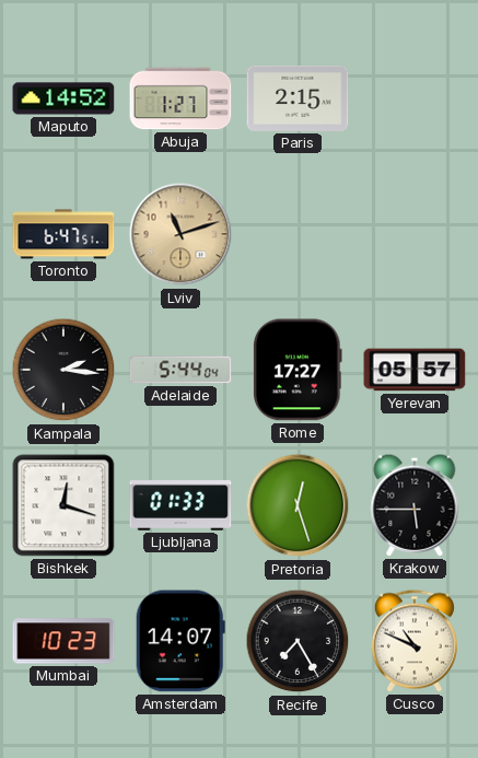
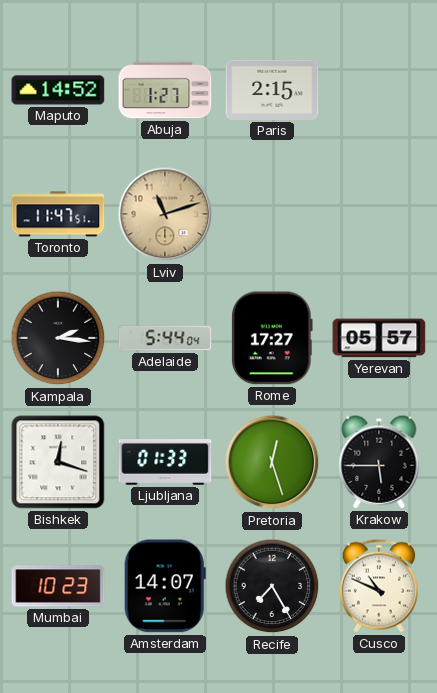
Toronto: 6:47 -> 11:47 (58, 214)
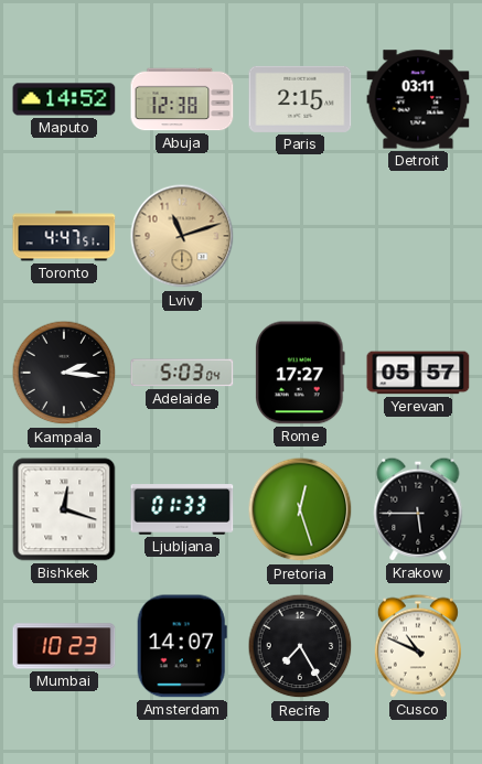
Abuja: 1:27 -> 12:38 (182, 99)
Detroit: none -> 03:11 (418, 99)
Toronto: 11:47 -> 4:47 (64, 236)
Adelaide: 5:44 -> 5:03 (182, 373)
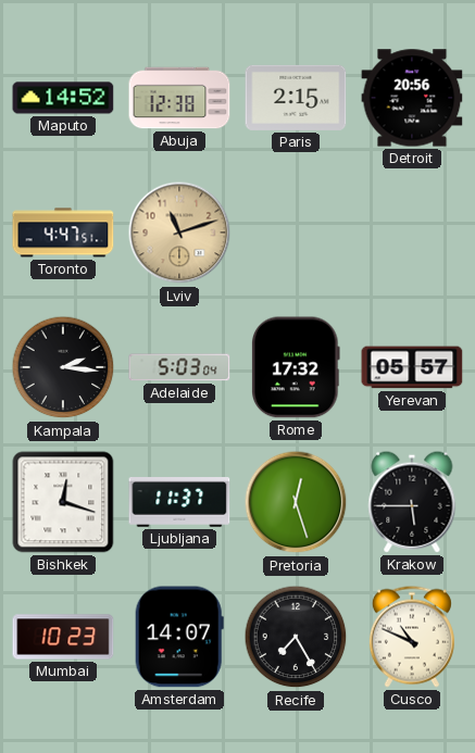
Detroit: 03:11 -> 20:56 (412, 98)
Rome: 17:27 -> 17:32 (297, 367)
Ljubljana: 01:33 -> 11:37 (179, 503)
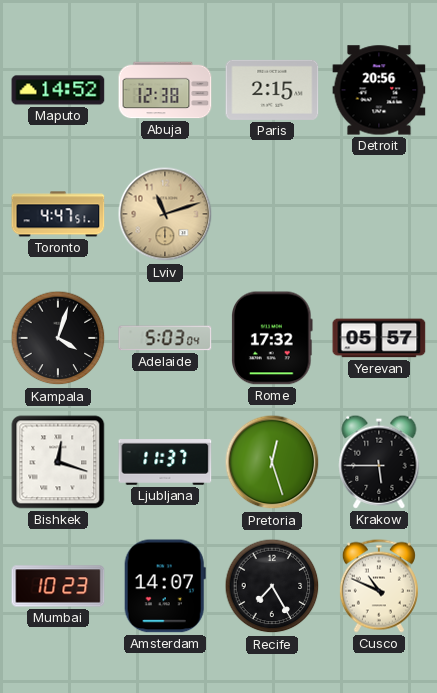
Kampala: 2:16 -> 4:03 (58, 338)
